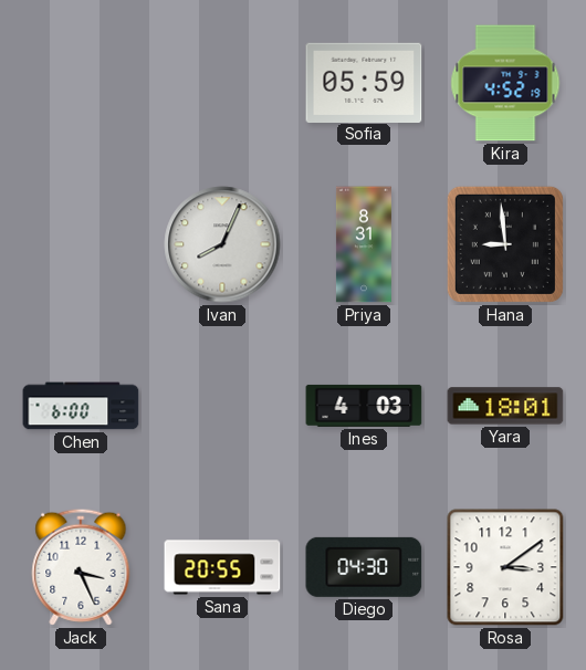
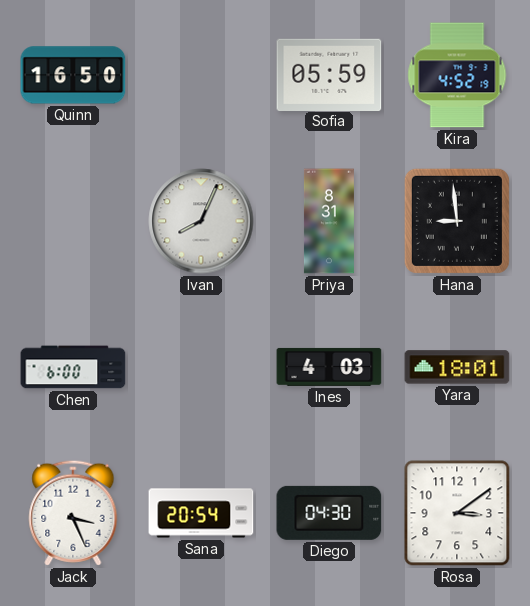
Quinn: none -> 16:50 (73, 75)
Sana: 20:55 -> 20:54 (201, 513)
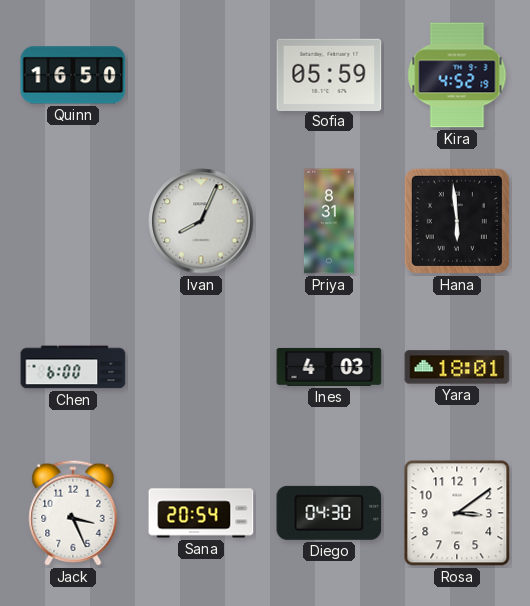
Hana: 8:59 -> 5:59 (457, 221)
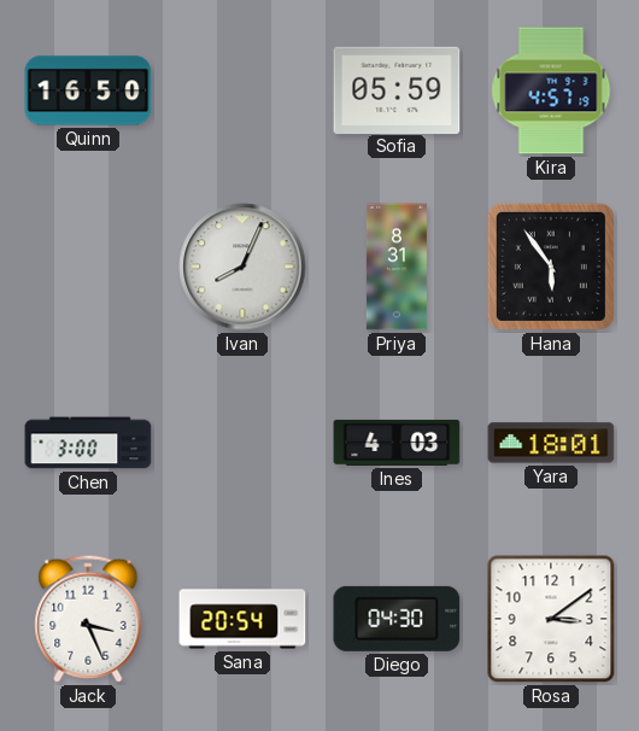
Kira: 4:52 -> 4:57 (551, 90)
Hana: 5:59 -> 5:54 (551, 267)
Chen: 6:00 -> 3:00 (88, 443)
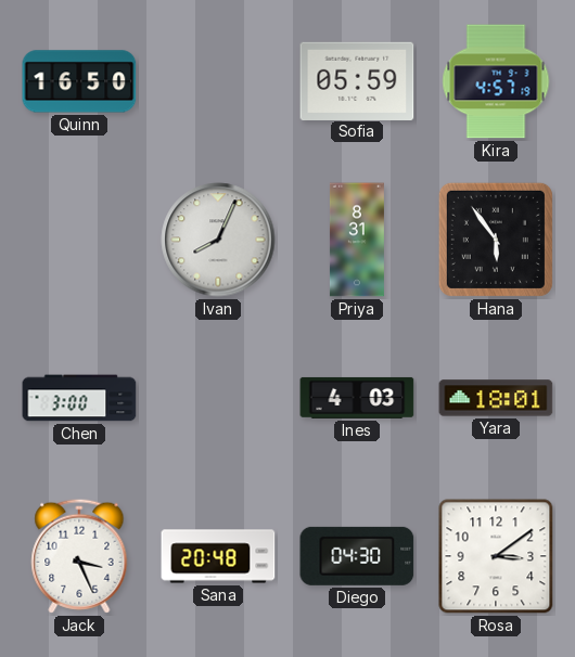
Sana: 20:54 -> 20:48 (218, 556)
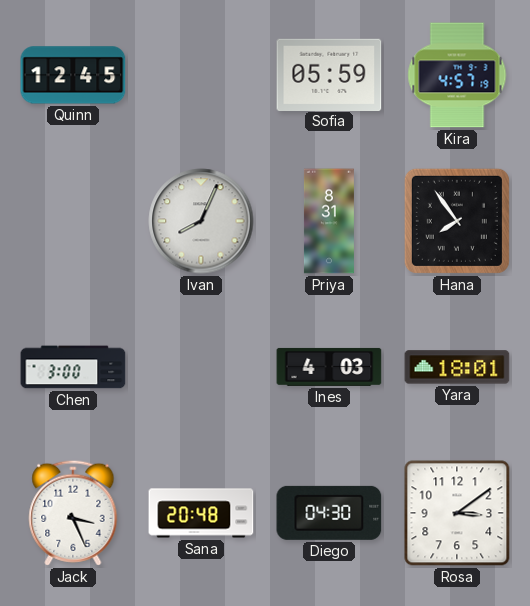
Quinn: 16:50 -> 12:45 (73, 75)
Hana: 5:54 -> 7:54 (457, 221)
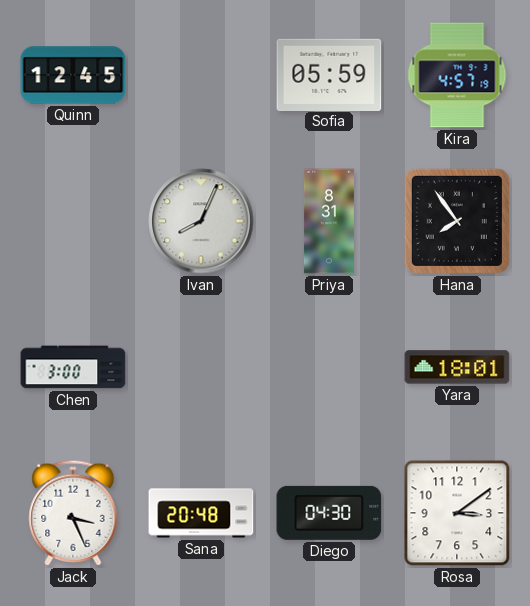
Ines: 4:03 -> none (329, 367)
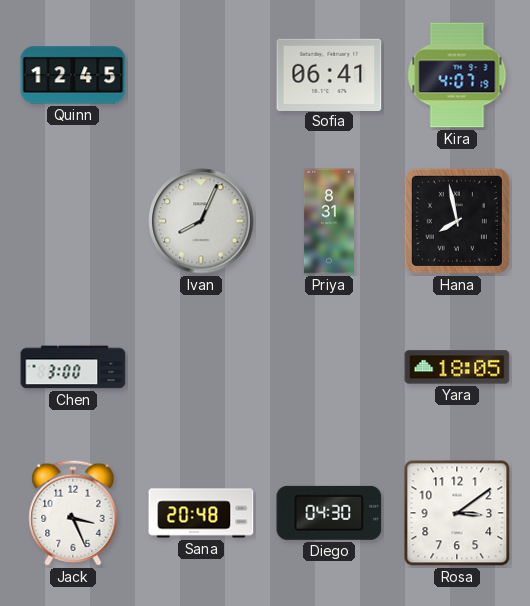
Sofia: 05:59 -> 06:41 (329, 74)
Kira: 4:57 -> 4:07 (457, 75)
Hana: 7:54 -> 7:58 (457, 221)
Yara: 18:01 -> 18:05 (457, 367)
